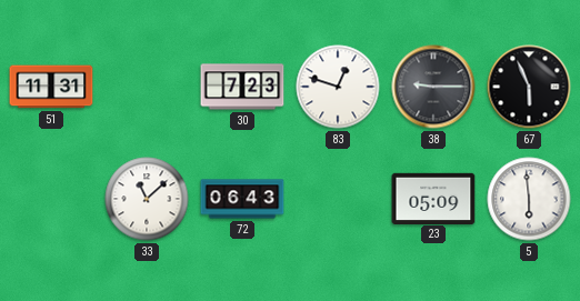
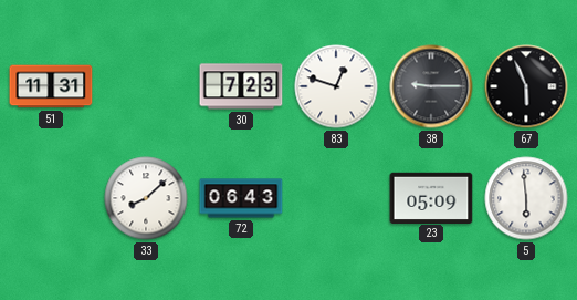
33: 11:08 -> 8:08 (146, 198)
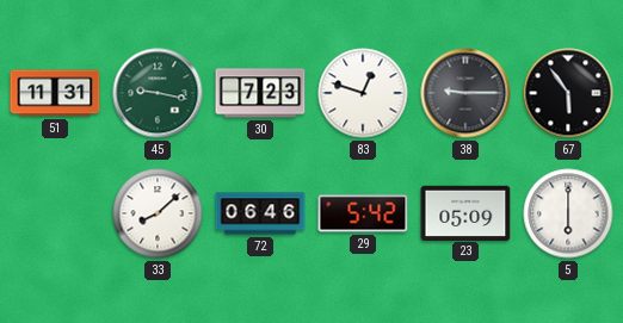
45: none -> 9:17 (158, 93)
67: 5:56 -> 5:54 (568, 93)
72: 06:43 -> 06:46 (260, 213)
29: none -> 5:42 (363, 213)
5: 5:59 -> 6:00 (568, 213)
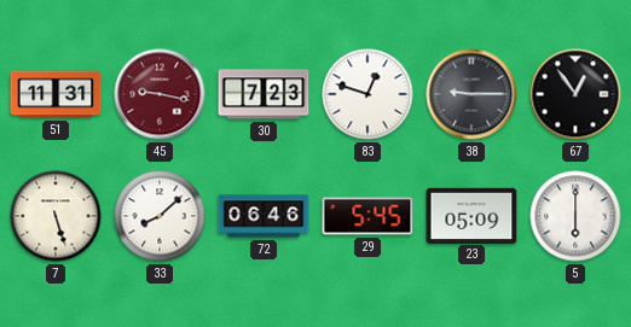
45 dial: green -> burgundy (160, 94)
67: 5:54 -> 12:54 (575, 94)
7: none -> 5:27 (56, 216)
29: 5:42 -> 5:45 (367, 216)
